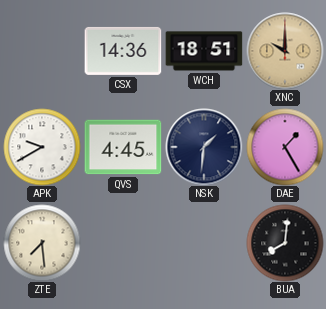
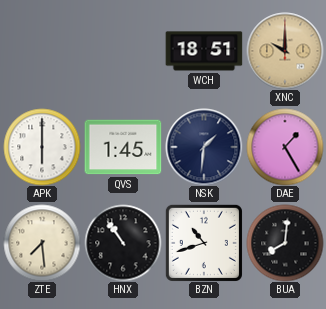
CSX: 14:36 -> none (123, 51)
APK: 9:40 -> 6:00 (42, 147)
QVS: 4:45 -> 1:45 (123, 147)
HNX: none -> 10:54 (123, 243)
BZN: none -> 10:42 (204, 243)
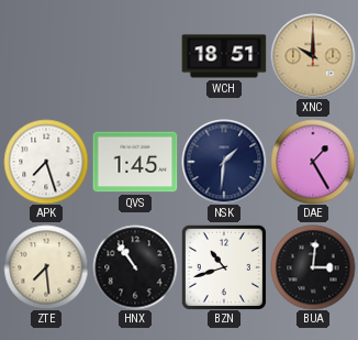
APK: 6:00 -> 7:27 (46, 162)
BUA: 8:01 -> 3:01 (313, 267)
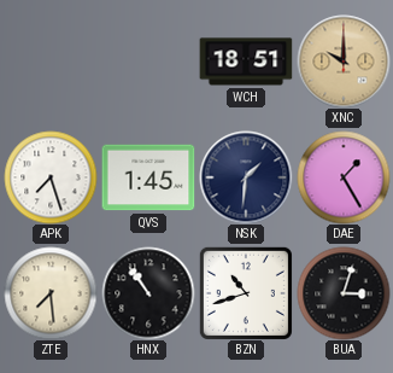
BUA: 3:01 -> 3:03 (344, 293)
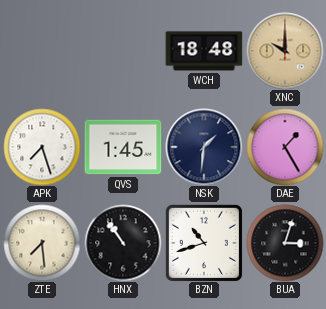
WCH: 18:51 -> 18:48 (204, 51)
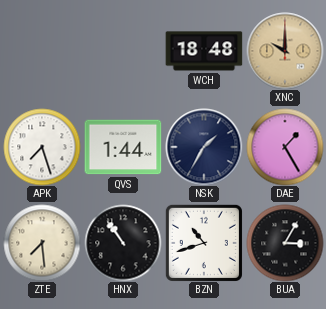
QVS: 1:45 -> 1:44 (123, 147)
NSK: 1:31 -> 1:35 (204, 147)
BUA: 3:03 -> 3:05 (285, 243)
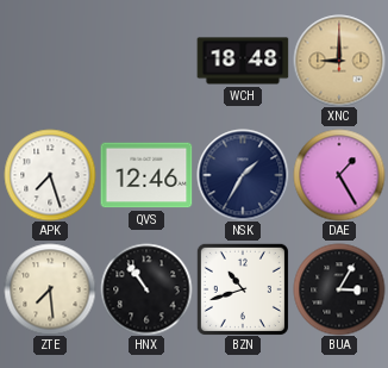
XNC: 10:00 -> 9:00 (339, 61)
QVS: 1:44 -> 12:46 (146, 175)
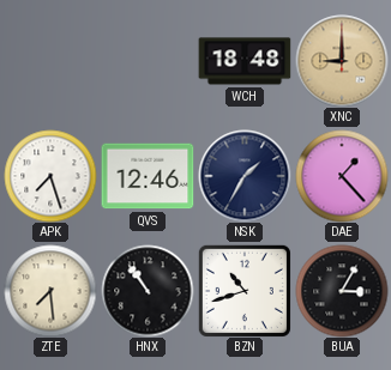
DAE: 1:25 -> 1:23 (342, 176)
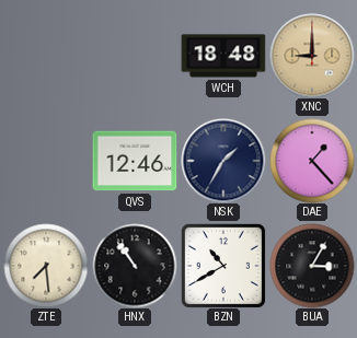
APK: 7:27 -> none (50, 176)
BZN: 10:42 -> 10:40 (223, 266)
